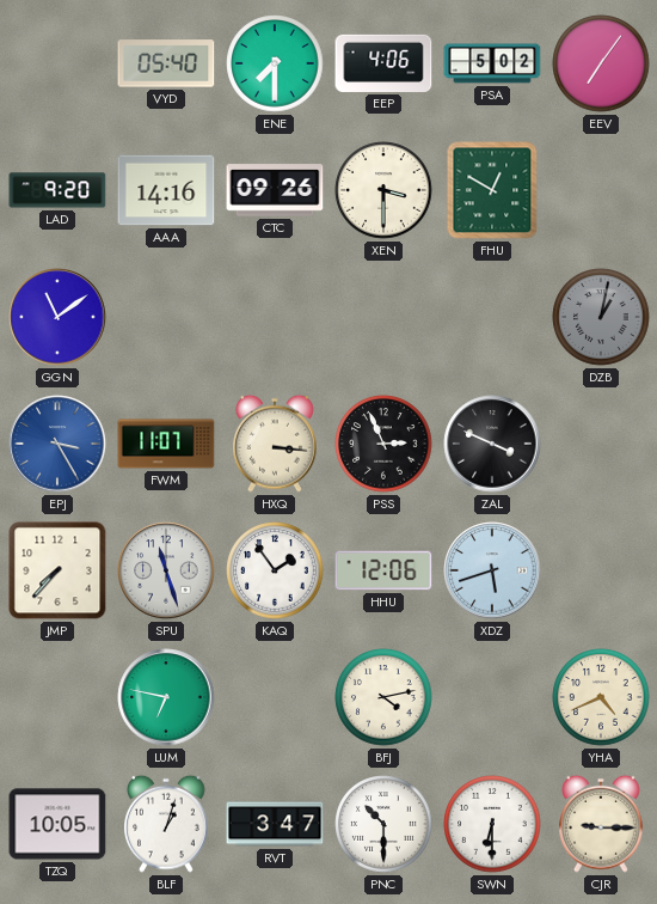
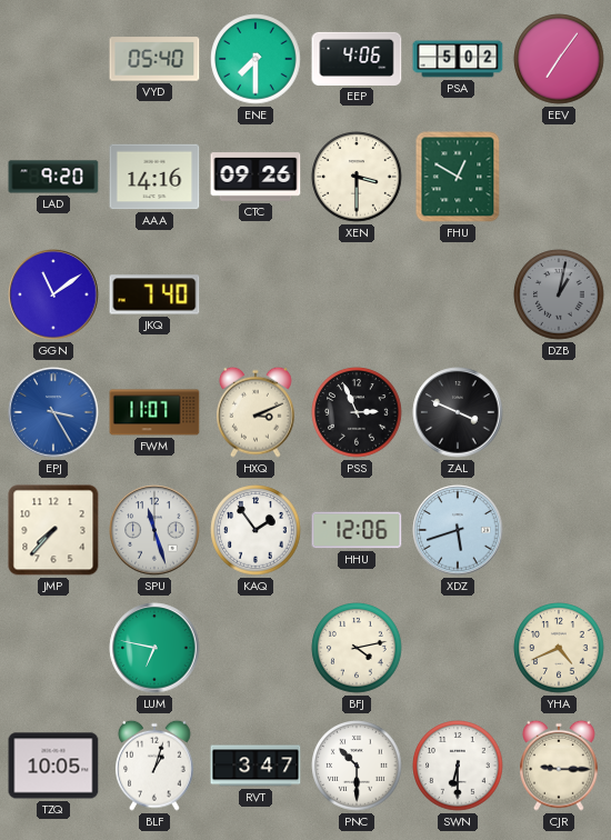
JKQ: none -> 7:40 (154, 294)
HXQ: 3:16 -> 3:11 (257, 412)
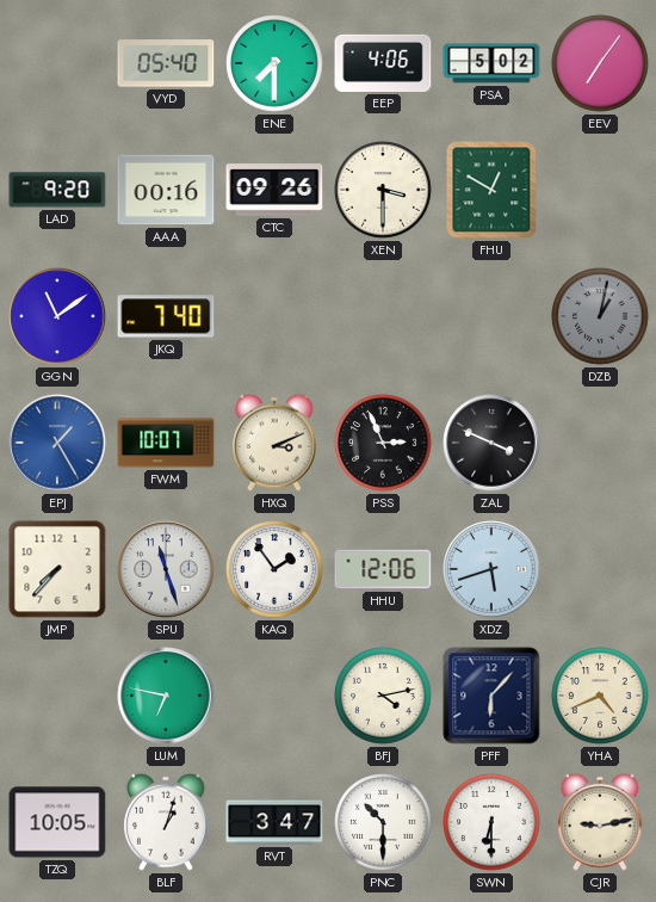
AAA: 14:16 -> 00:16 (166, 190)
EPJ: 3:25 -> 1:25 (57, 443)
FWM: 11:07 -> 10:07 (166, 443)
PFF: none -> 6:07 (491, 696)
CJR: 9:15 -> 9:13 (601, 822)
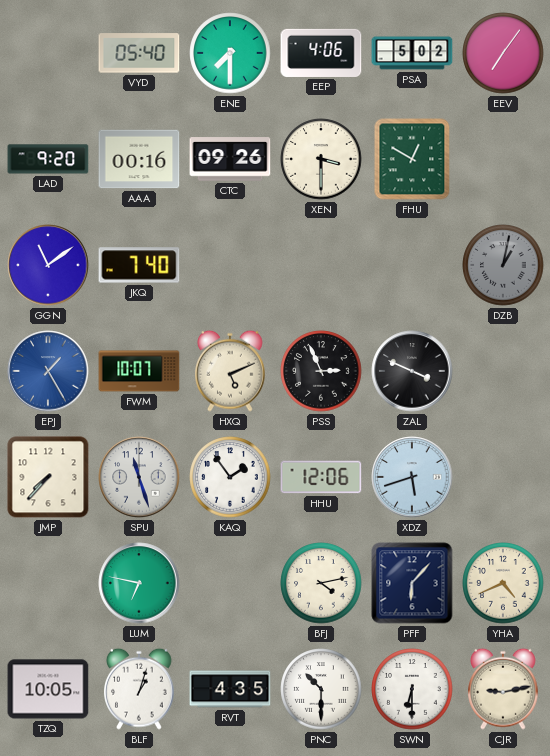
HXQ: 3:11 -> 5:11 (231, 371)
RVT: 3:47 -> 4:35 (230, 689)
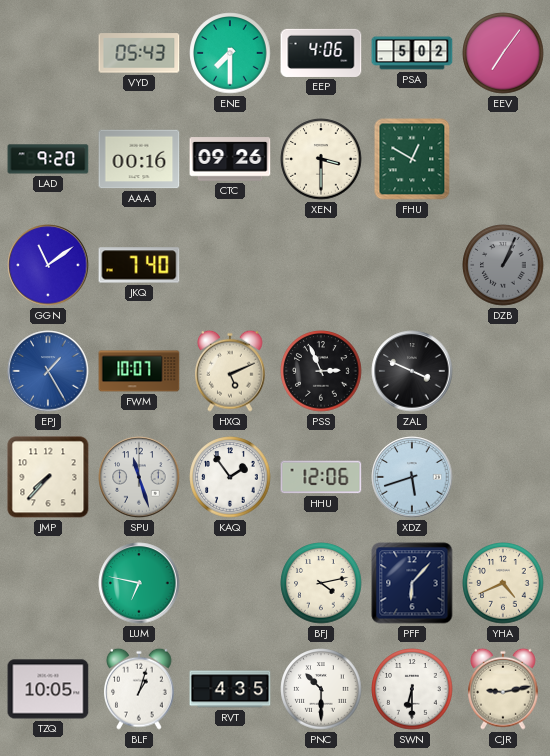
VYD: 05:40 -> 05:43 (139, 53)
DZB: 1:02 -> 1:04 (503, 265)
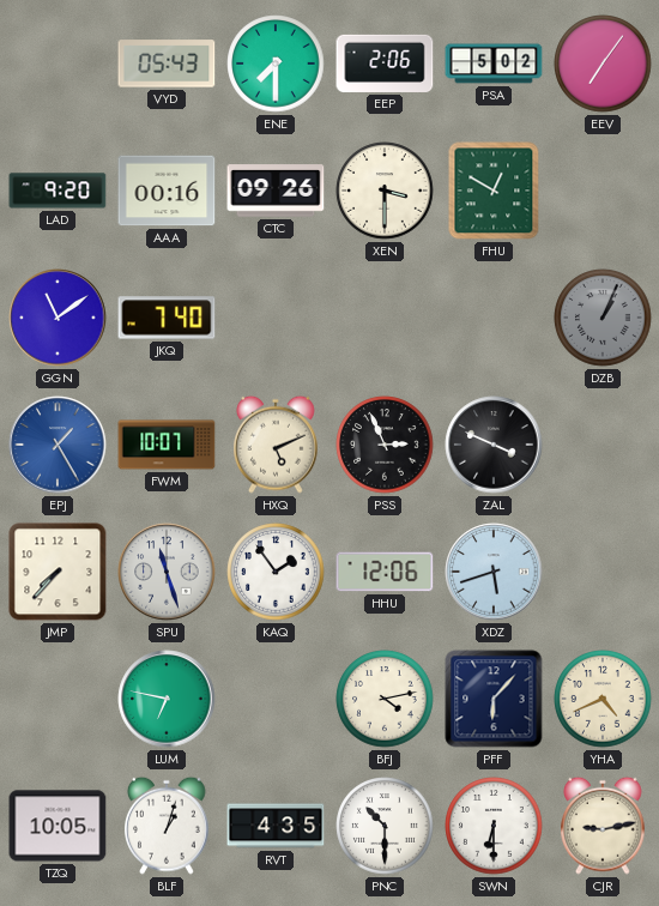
EEP: 4:06 -> 2:06 (385, 64)
